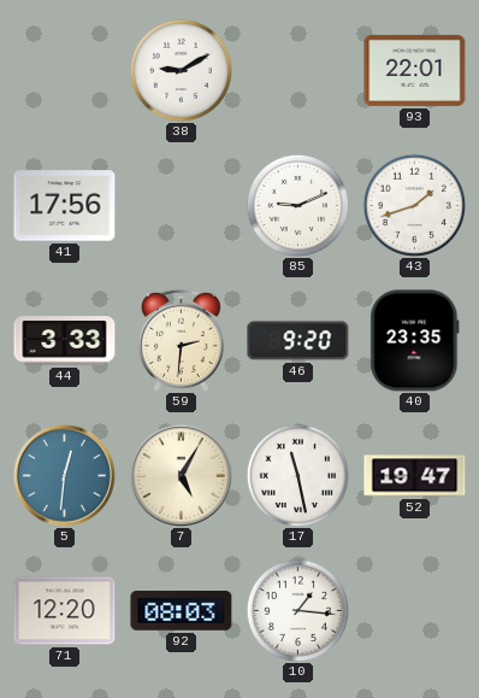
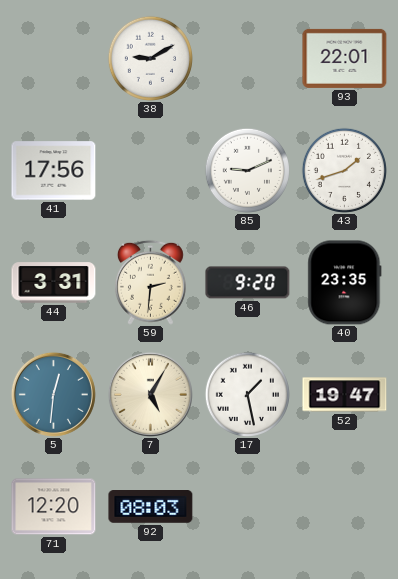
44: 3:33 -> 3:31 (54, 283)
17: 11:28 -> 1:28 (247, 394)
10: 1:16 -> none (297, 610)
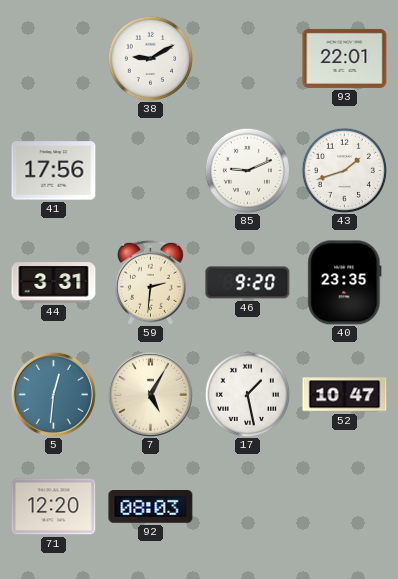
52: 19:47 -> 10:47 (345, 395)
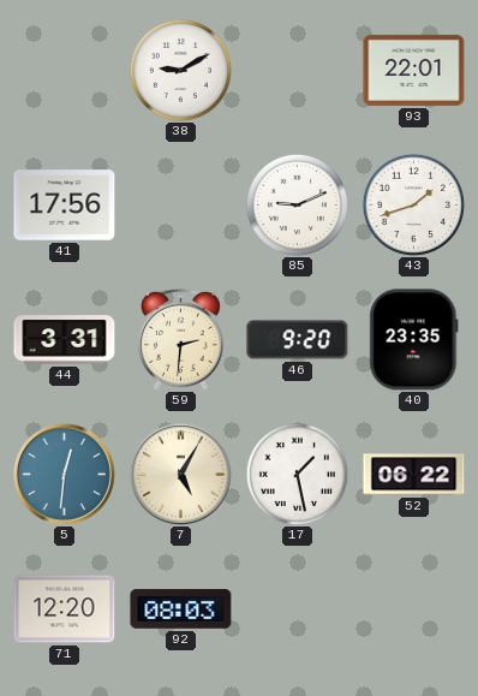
52: 10:47 -> 06:22 (414, 475)
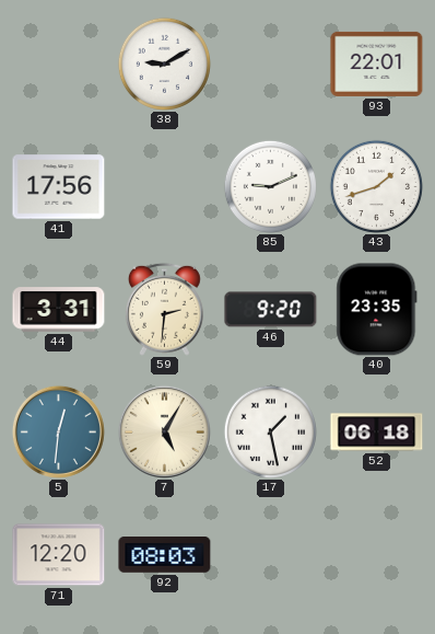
52: 06:22 -> 06:18 (377, 433)
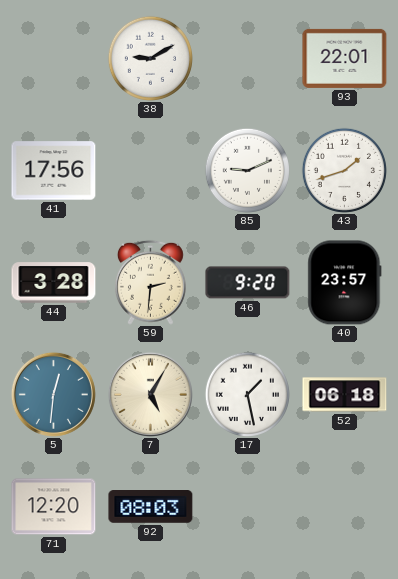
44: 3:31 -> 3:28 (54, 283)
40: 23:35 -> 23:57 (345, 283)
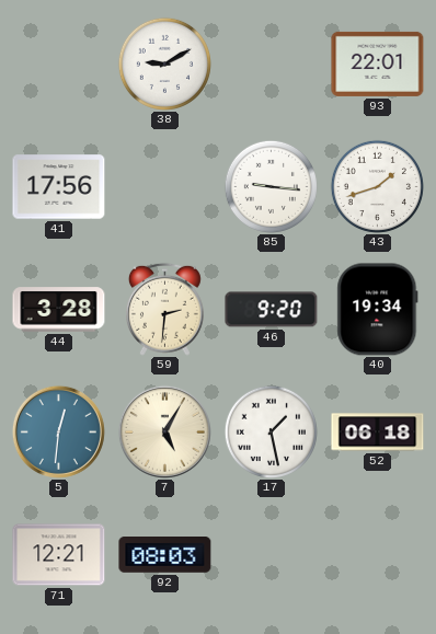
85: 9:11 -> 9:16 (271, 186)
40: 23:57 -> 19:34 (378, 310)
71: 12:20 -> 12:21 (59, 555)
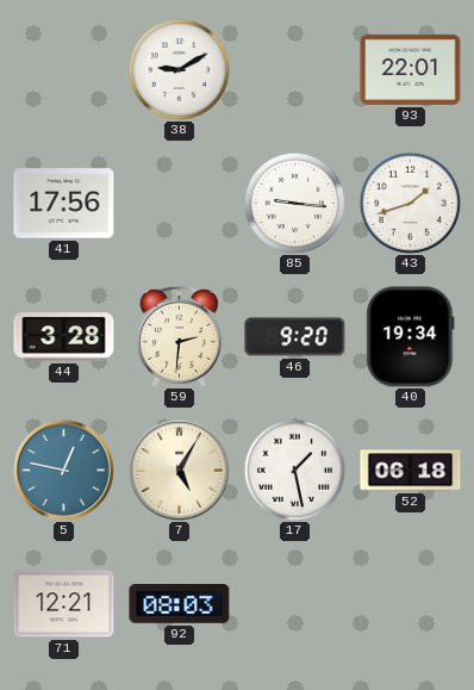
5: 12:31 -> 12:47 (63, 470)
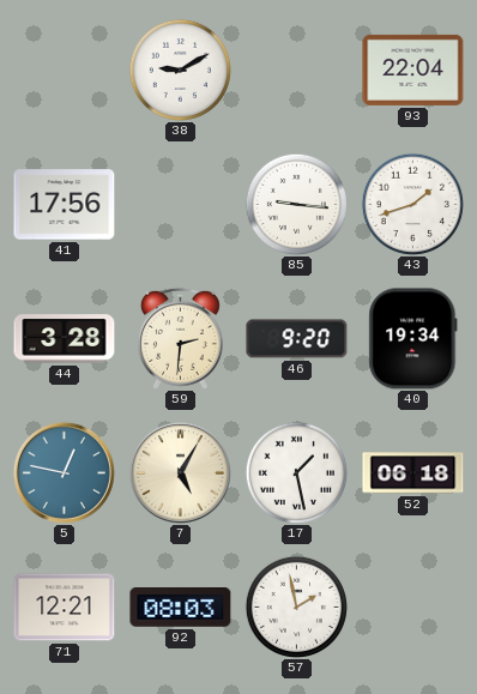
93: 22:01 -> 22:04 (413, 70)
57: none -> 1:58 (296, 607)
